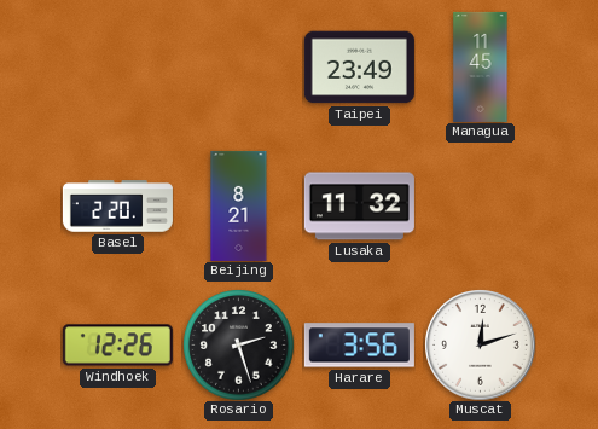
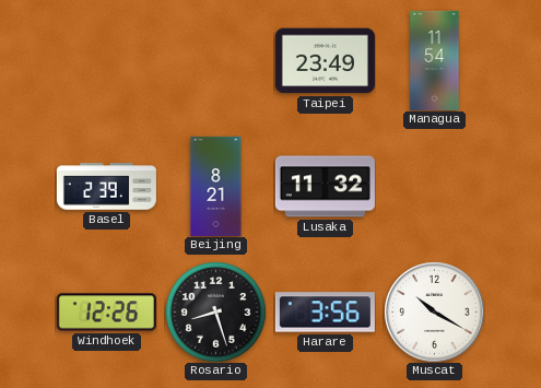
Managua: 11:45 -> 11:54 (435, 60)
Basel: 2:20 -> 2:39 (106, 187)
Rosario: 2:27 -> 8:27 (215, 311)
Muscat: 12:12 -> 10:20 (434, 311)
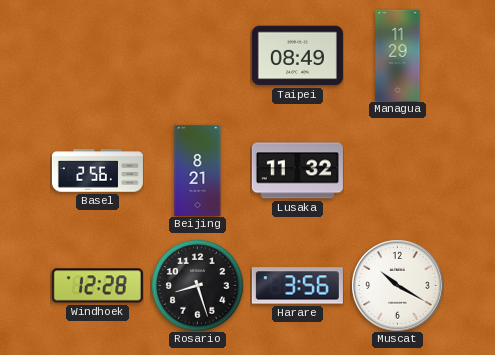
Taipei: 23:49 -> 08:49 (297, 56)
Managua: 11:54 -> 11:29 (398, 55)
Basel: 2:39 -> 2:56 (97, 171)
Windhoek: 12:26 -> 12:28 (97, 286)
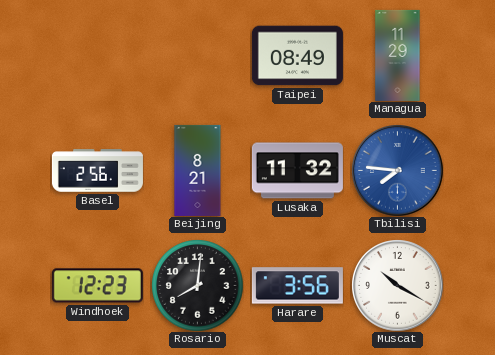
Tbilisi: none -> 7:46 (397, 170)
Windhoek: 12:28 -> 12:23 (97, 286)
Rosario: 8:27 -> 8:01 (197, 285)
